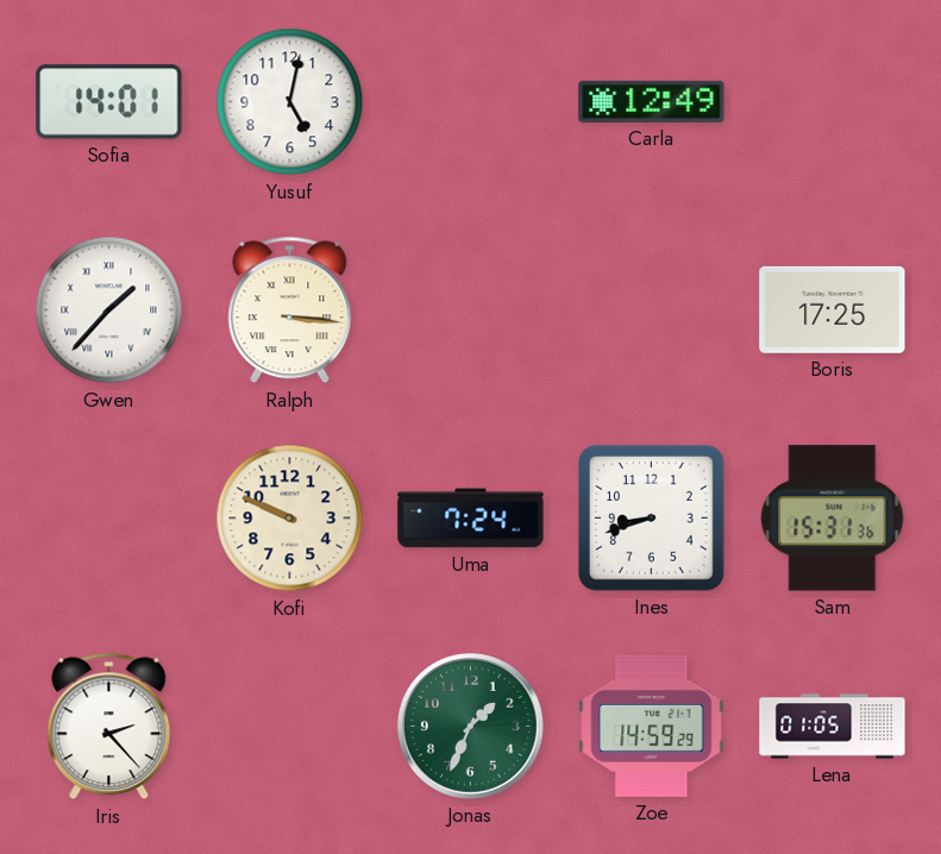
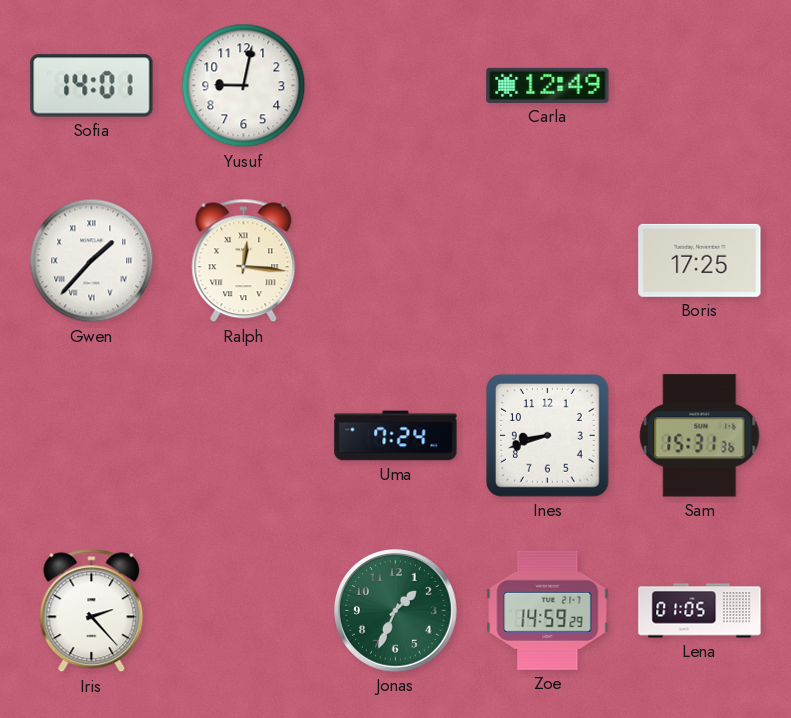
Yusuf: 5:02 -> 9:02 (244, 86)
Ralph: 3:16 -> 12:16 (244, 261)
Kofi: 9:49 -> none (290, 519)
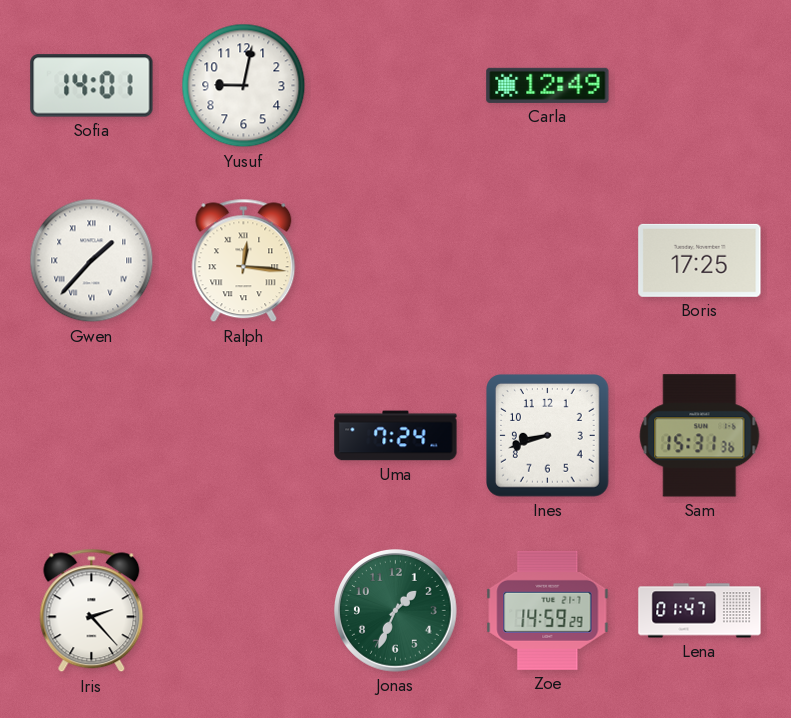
Lena: 01:05 -> 01:47 (700, 611)
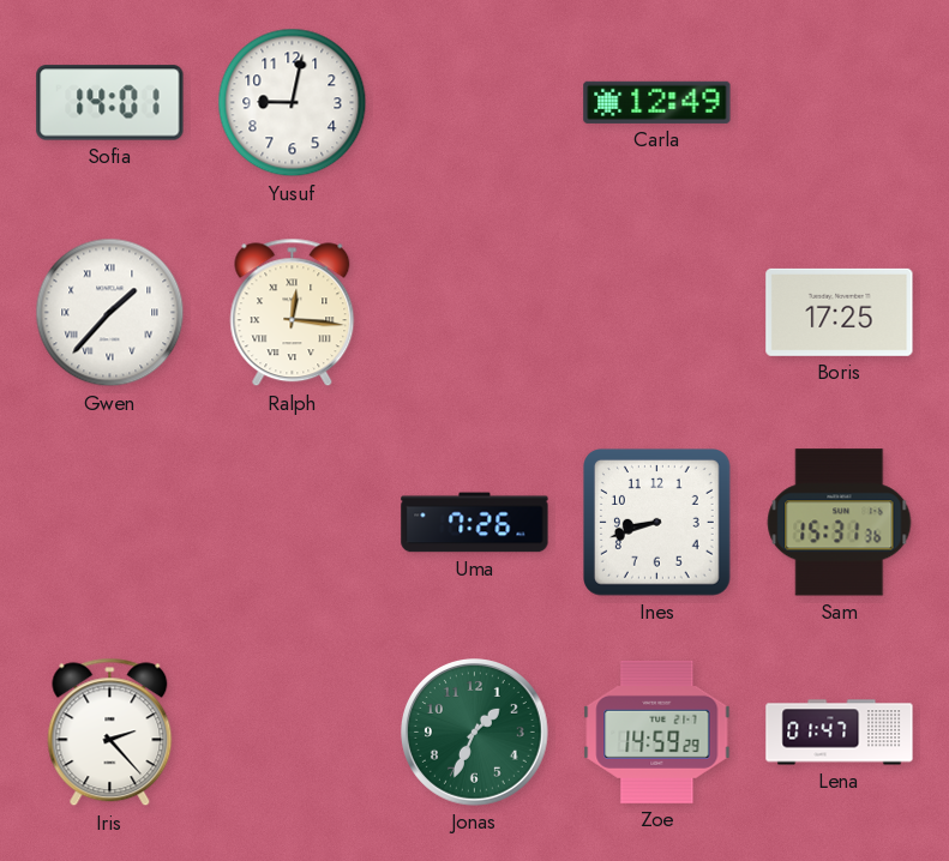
Uma: 7:24 -> 7:26 (475, 523)
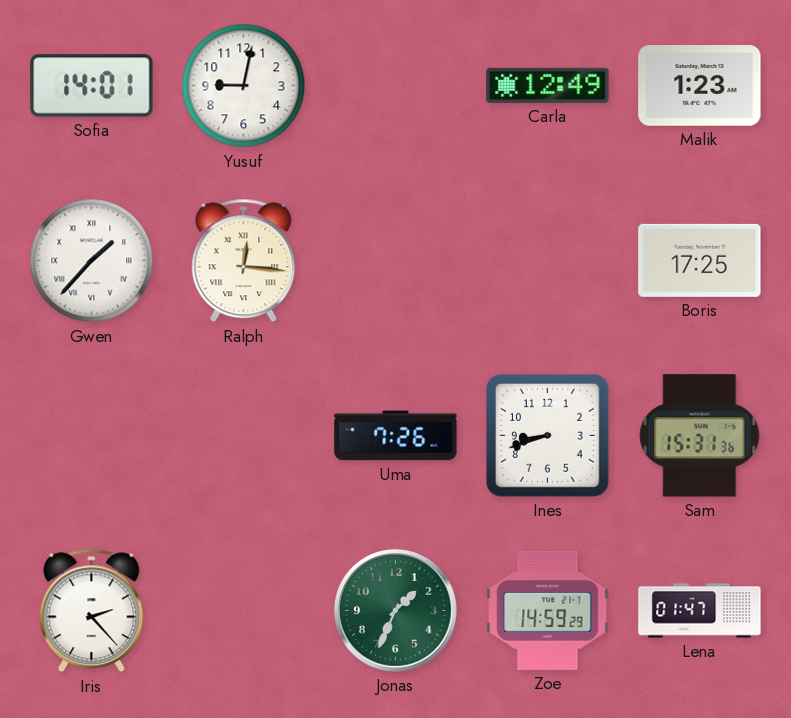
Malik: none -> 1:23 (700, 86)
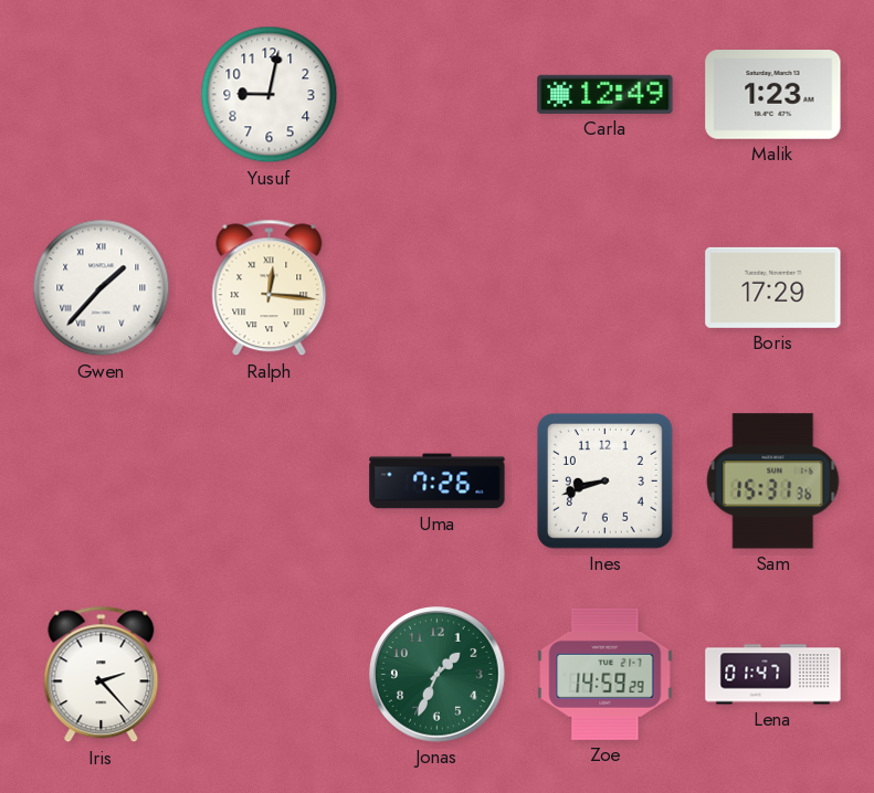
Sofia: 14:01 -> none (92, 86)
Boris: 17:25 -> 17:29 (773, 287)
